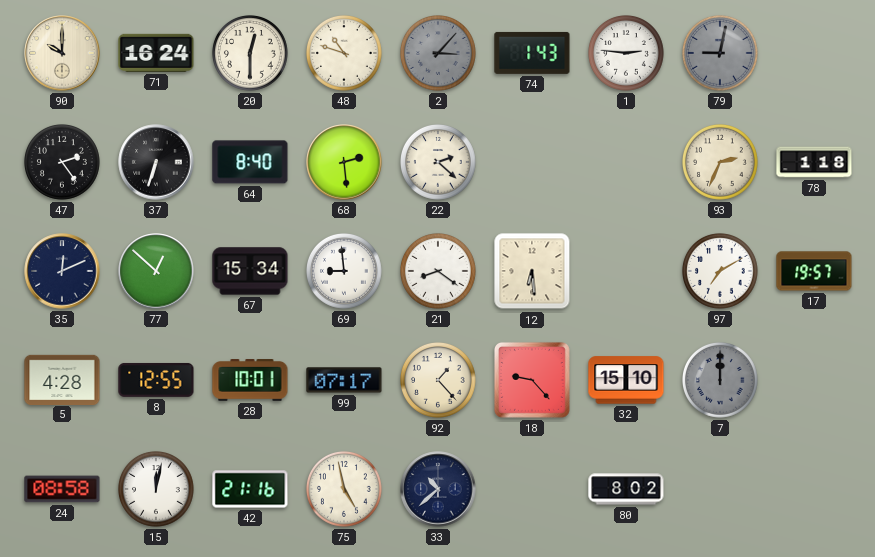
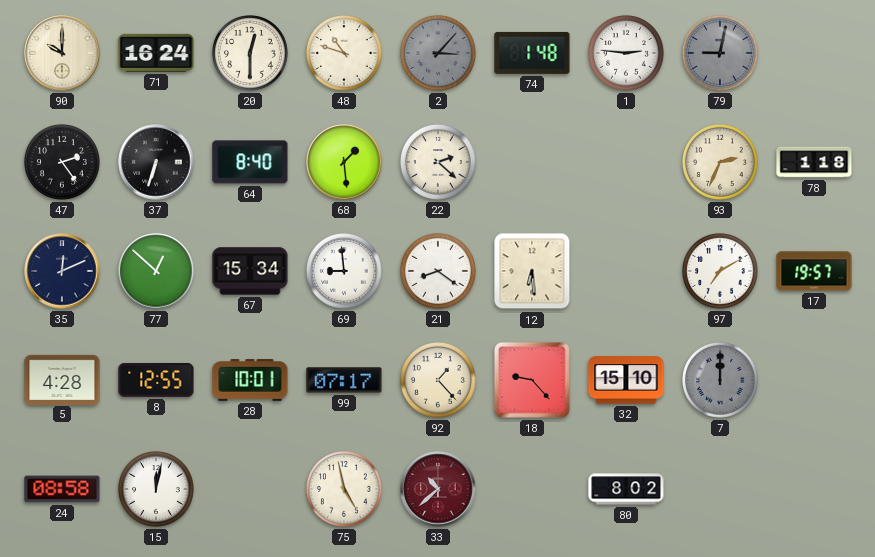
74: 1:43 -> 1:48 (532, 53)
68: 2:29 -> 1:29 (344, 162)
42: 21:16 -> none (250, 489)
33 dial: navy -> burgundy (438, 489)
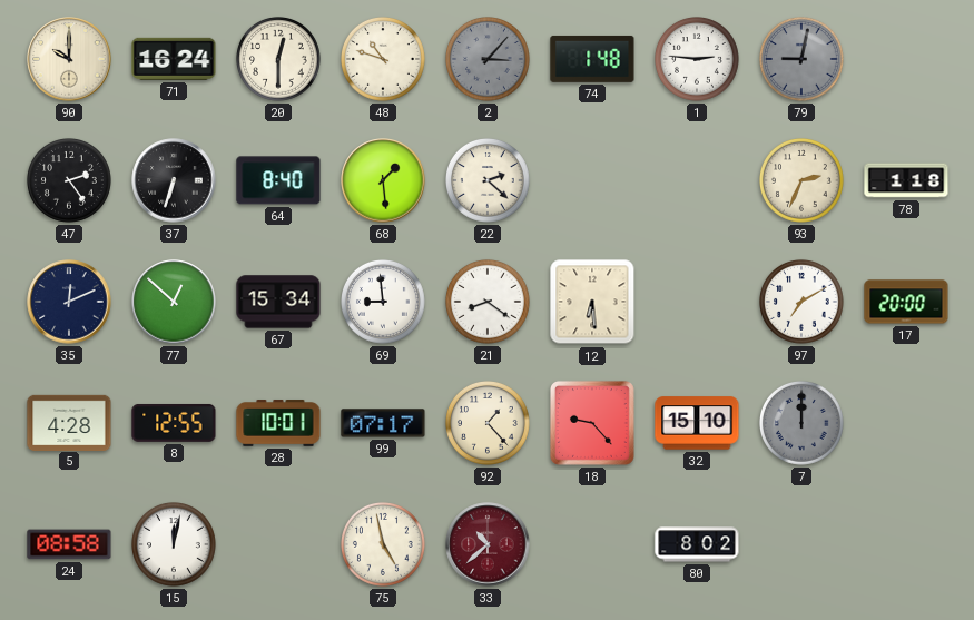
17: 19:57 -> 20:00 (906, 302)
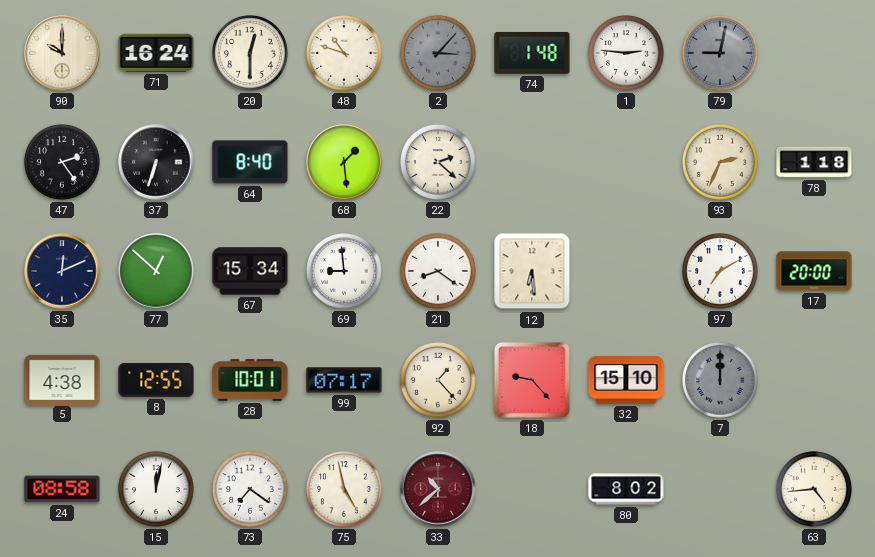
5: 4:28 -> 4:38 (62, 379)
73: none -> 7:21 (251, 490)
63: none -> 4:44 (815, 490)
